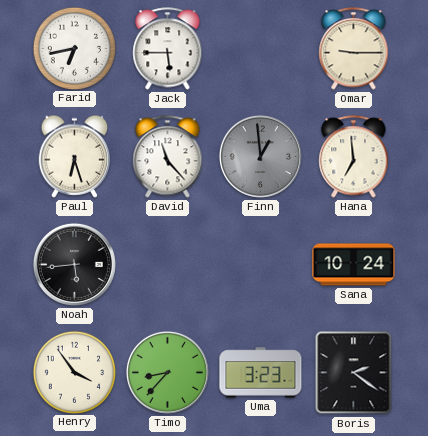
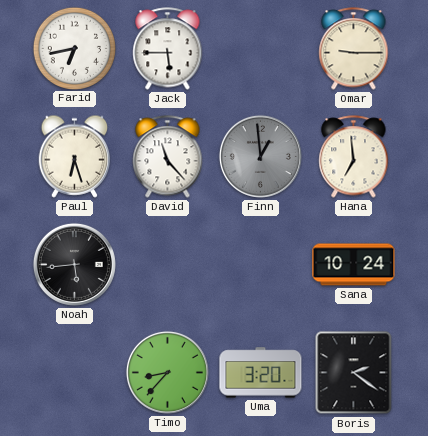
Henry: 3:54 -> none (74, 372)
Uma: 3:23 -> 3:20 (261, 373)
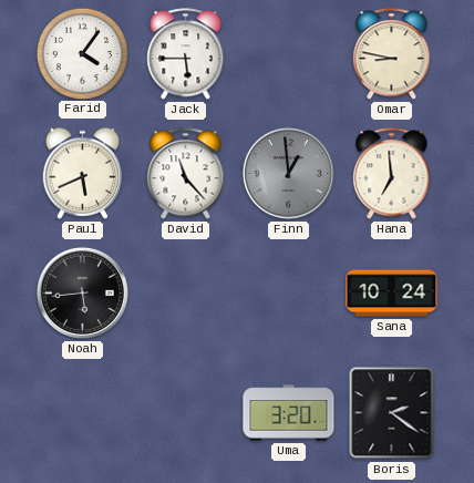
Farid: 6:43 -> 4:06 (82, 53)
Omar: 9:15 -> 8:47 (392, 54)
Paul: 6:27 -> 5:41 (83, 173)
Timo: 8:37 -> none (167, 372)
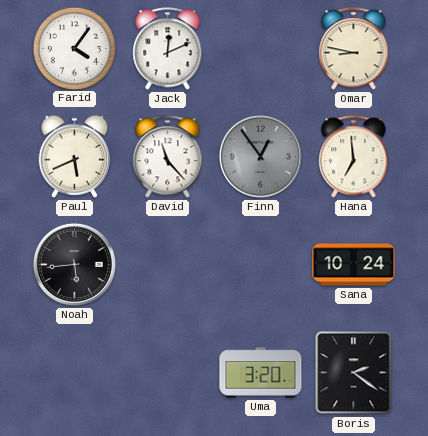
Jack: 5:45 -> 12:11 (168, 49)
Finn: 12:59 -> 12:54 (260, 156)
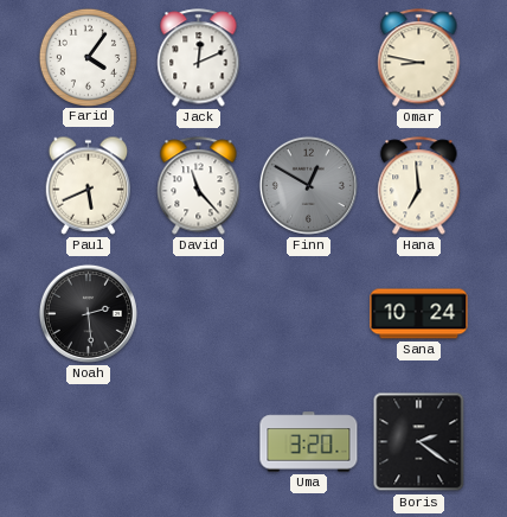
Finn: 12:54 -> 12:50 (308, 185)
Noah: 5:44 -> 2:29 (88, 313)
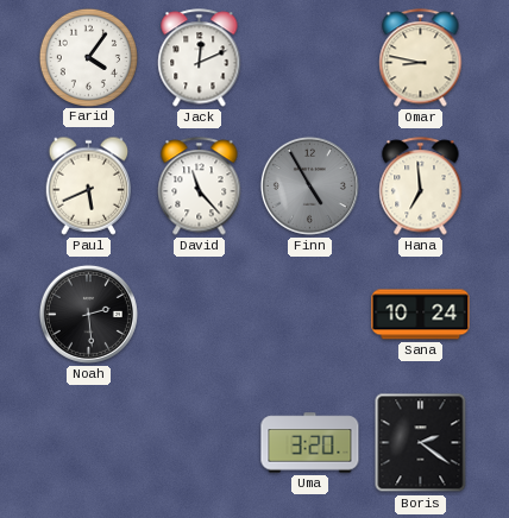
Finn: 12:50 -> 4:55 (309, 185)
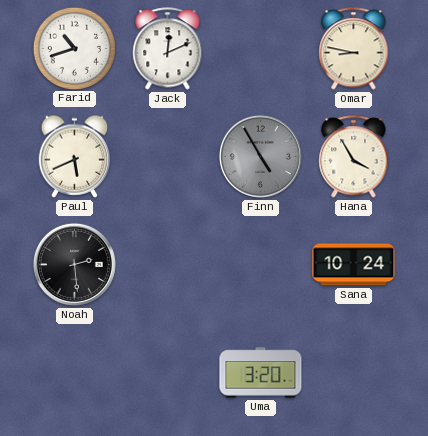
Farid: 4:06 -> 10:42 (74, 48)
David: 11:23 -> none (200, 187)
Hana: 6:59 -> 3:55 (354, 157)
Boris: 2:21 -> none (421, 443)
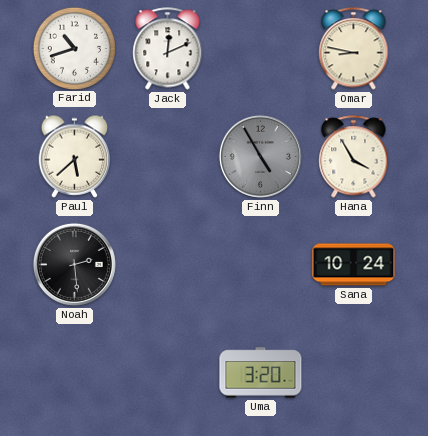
Paul: 5:41 -> 5:38 (75, 156)
